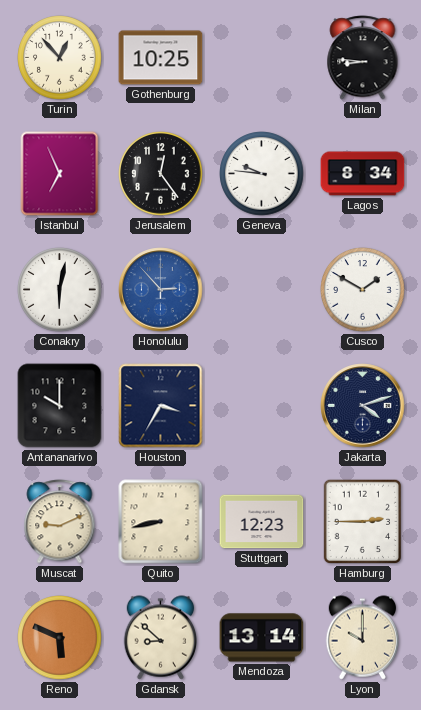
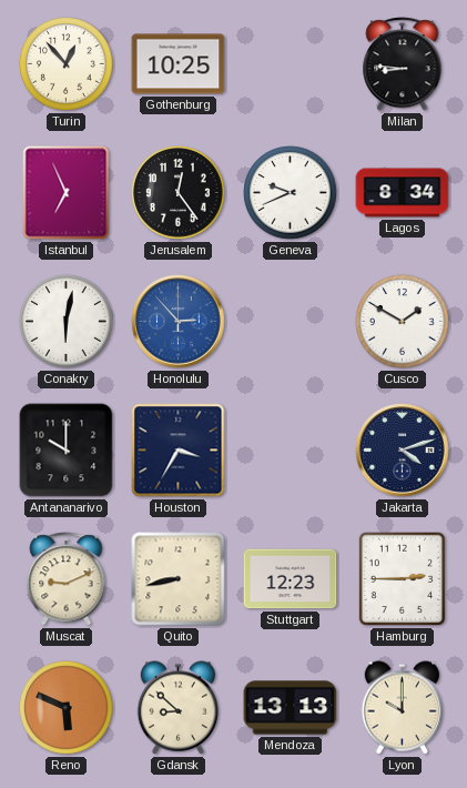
Geneva: 9:46 -> 9:41 (291, 193)
Mendoza: 13:14 -> 13:13 (291, 708)
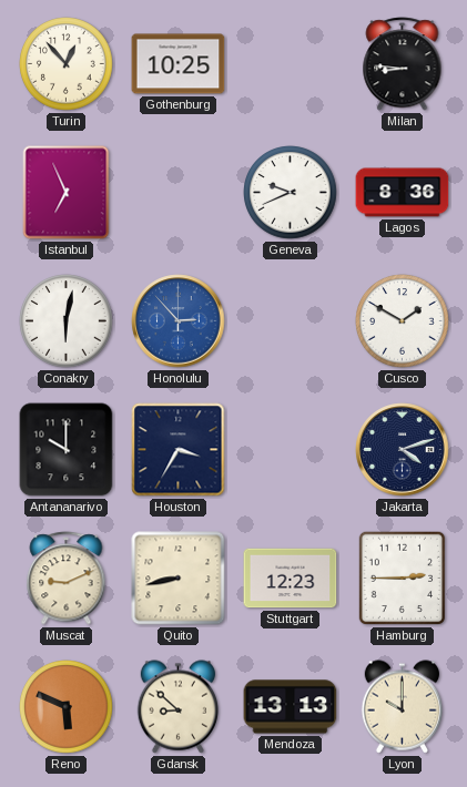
Jerusalem: 12:24 -> none (179, 193)
Lagos: 8:34 -> 8:36 (403, 193)
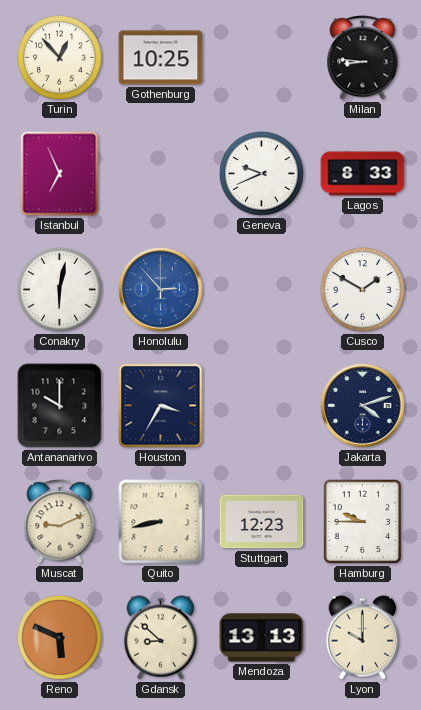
Lagos: 8:36 -> 8:33 (363, 174)
Hamburg: 2:45 -> 9:45 (363, 522)
